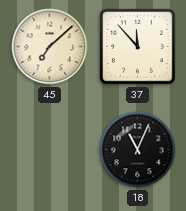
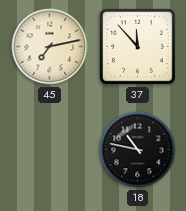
45: 7:08 -> 7:13 (50, 47)
18: 11:04 -> 10:47 (138, 150)
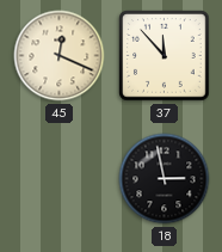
45: 7:13 -> 12:19 (60, 56)
18: 10:47 -> 2:58 (165, 179)
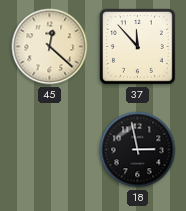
45: 12:19 -> 12:22 (50, 47)
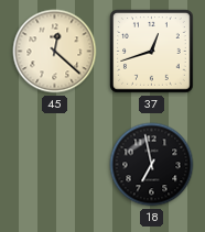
37: 11:53 -> 12:42 (152, 52)
18: 2:58 -> 6:58 (152, 165)
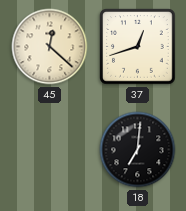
18: 6:58 -> 7:01 (138, 150)
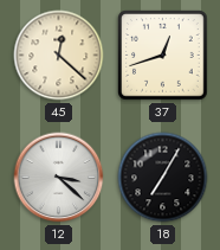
12: none -> 3:22 (59, 178)
18: 7:01 -> 7:05 (163, 178)
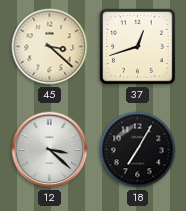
45: 12:22 -> 3:22 (50, 47)
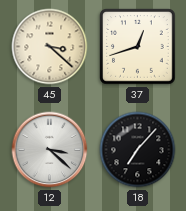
18: 7:05 -> 7:07 (138, 150)
